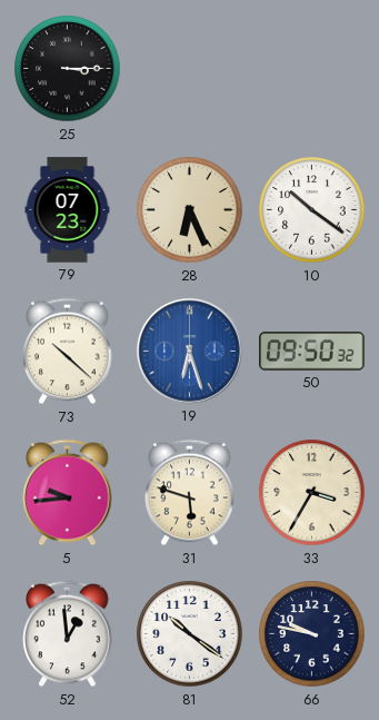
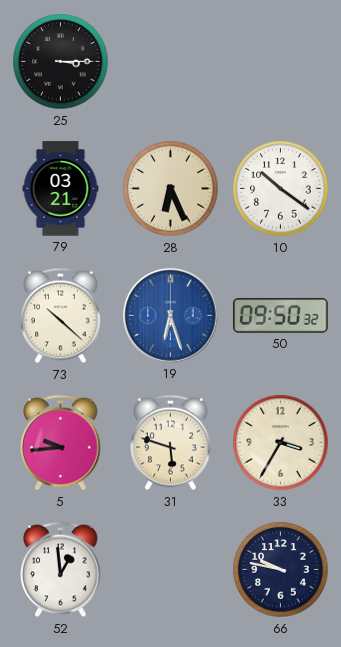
79: 07:23 -> 03:21 (61, 189)
81: 10:21 -> none (190, 634)
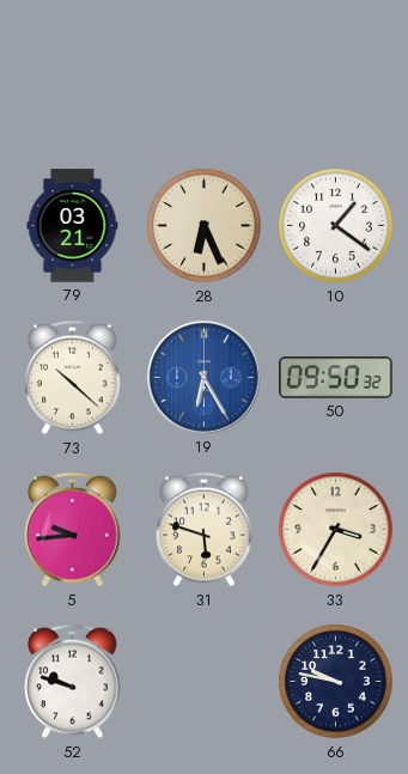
25: 3:15 -> none (61, 62)
10: 10:21 -> 1:21 (336, 226)
19: 6:27 -> 6:25 (205, 378)
52: 12:59 -> 9:48 (73, 682)
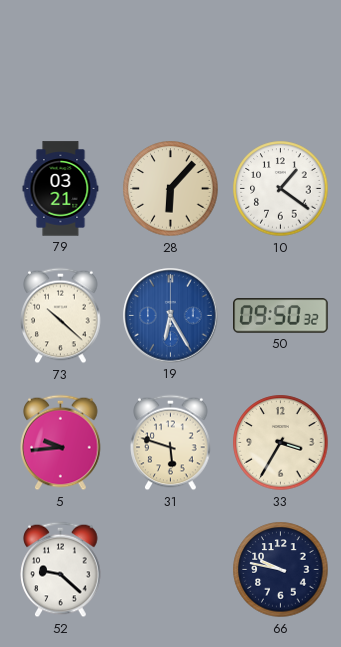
28: 6:26 -> 6:07 (171, 189)
52: 9:48 -> 9:22 (61, 570)
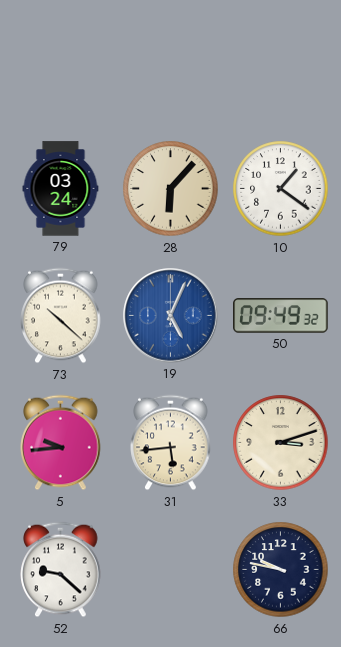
79: 03:21 -> 03:24 (61, 189)
19: 6:25 -> 5:04 (171, 316)
50: 09:50 -> 09:49 (281, 316)
31: 5:48 -> 5:44 (171, 443)
33: 3:35 -> 3:12 (281, 443)
